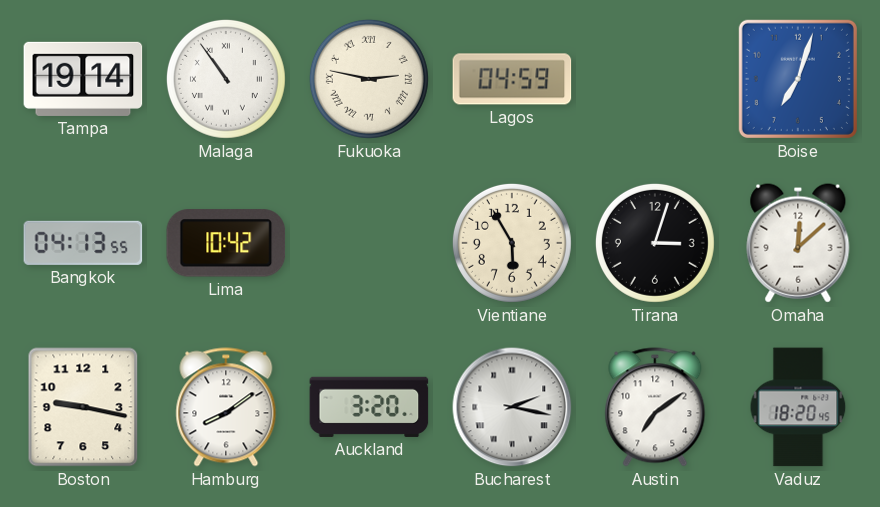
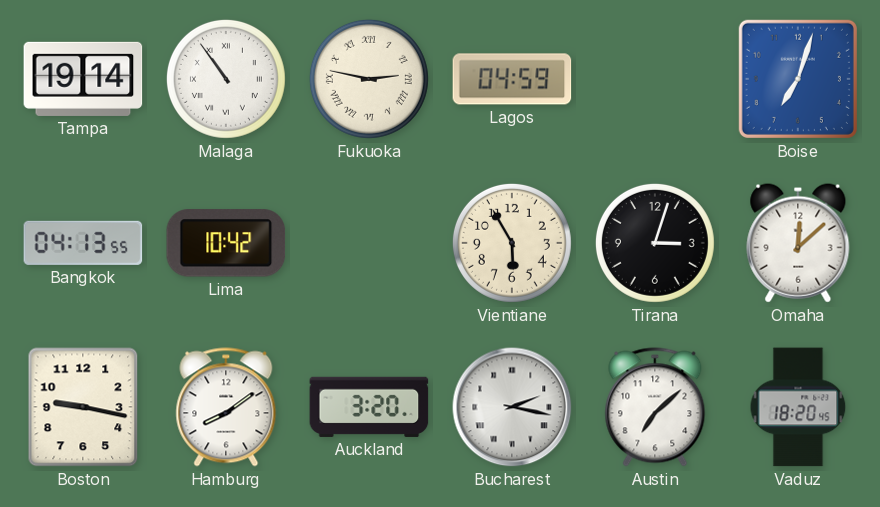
Austin: 7:09 -> 7:08 (655, 407)
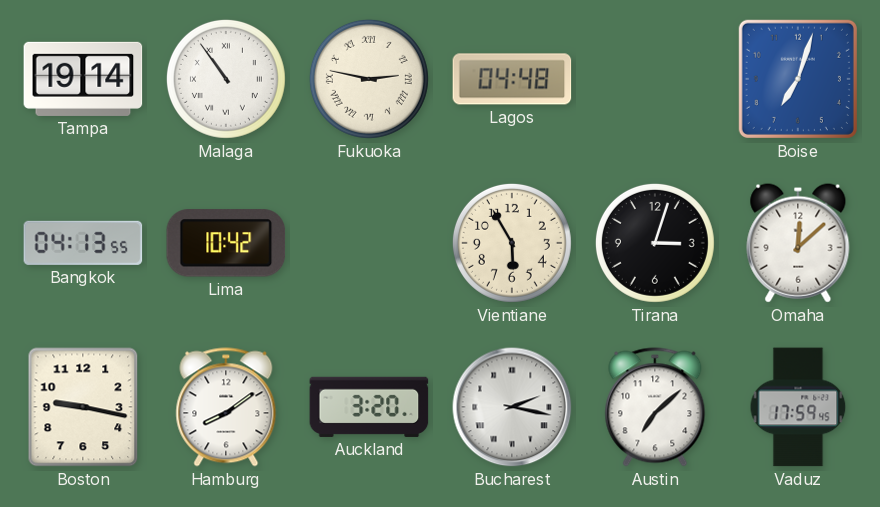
Lagos: 04:59 -> 04:48 (512, 79)
Vaduz: 18:20 -> 17:59 (798, 407)
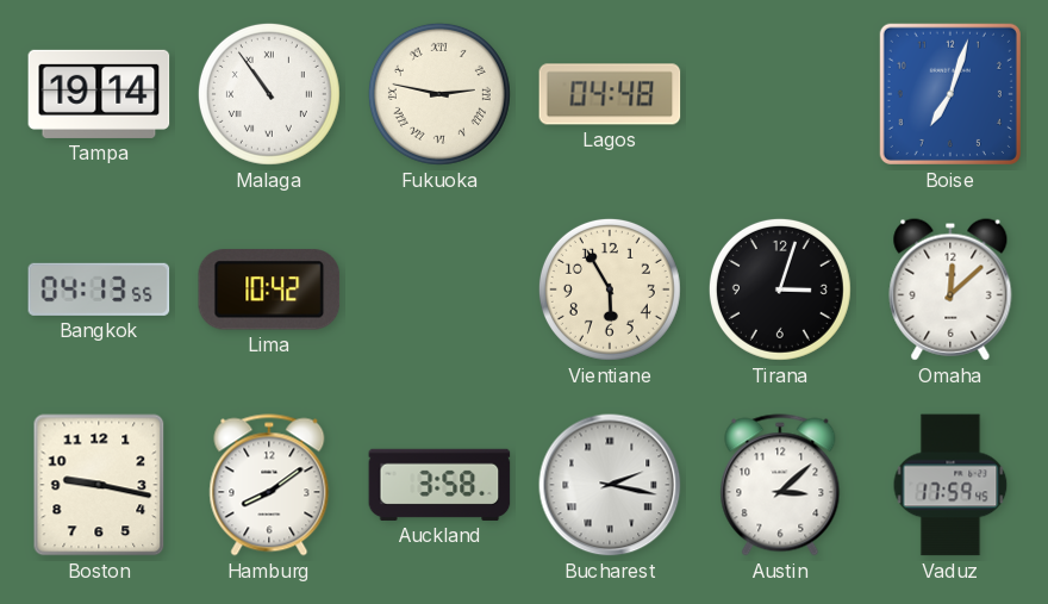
Auckland: 3:20 -> 3:58 (439, 485)
Austin: 7:08 -> 3:08 (780, 485)
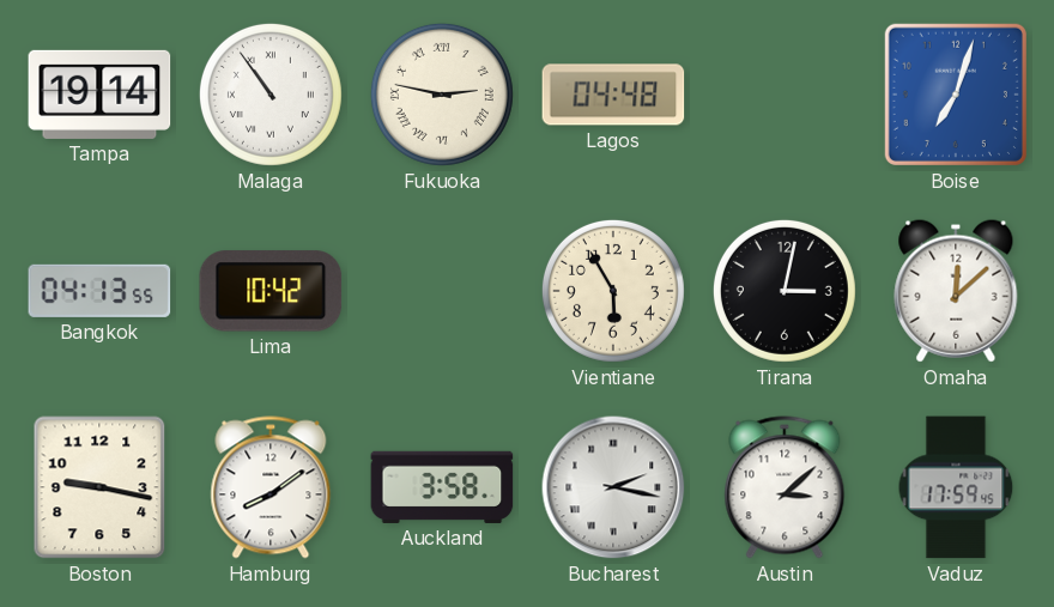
Tirana: 3:03 -> 3:02 (785, 291)
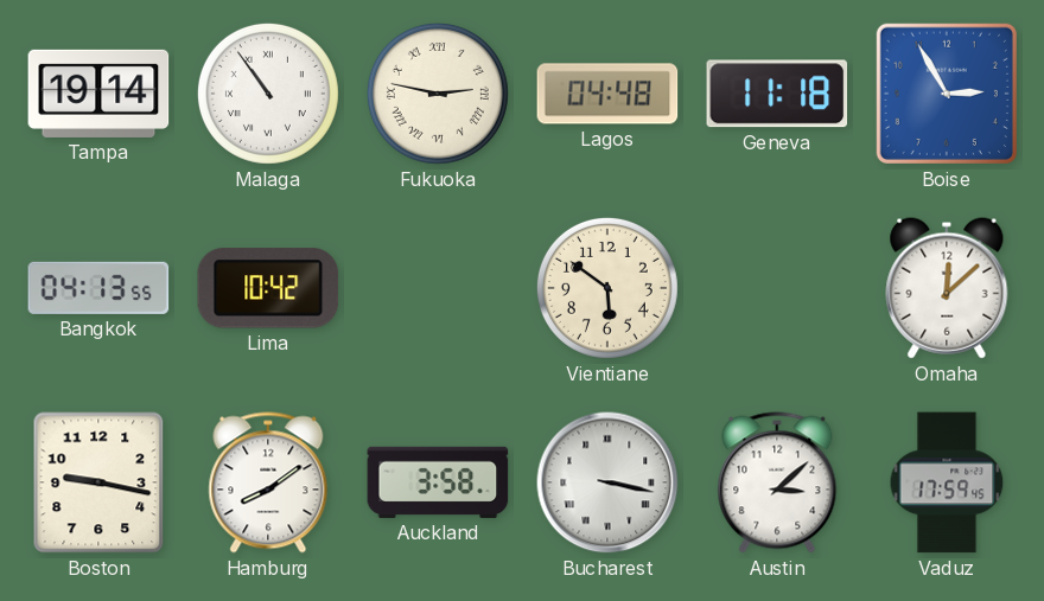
Geneva: none -> 11:18 (777, 94)
Boise: 7:03 -> 2:55 (947, 94)
Vientiane: 5:55 -> 5:51 (607, 288)
Tirana: 3:02 -> none (785, 291)
Bucharest: 2:17 -> 3:17 (607, 482)
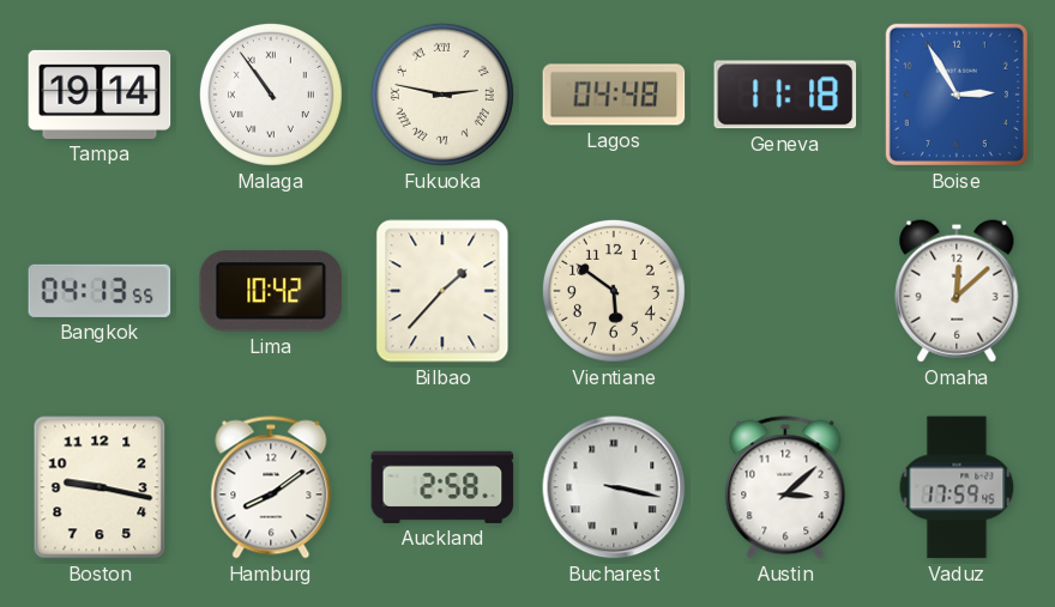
Bilbao: none -> 1:37 (442, 291)
Auckland: 3:58 -> 2:58 (442, 487)
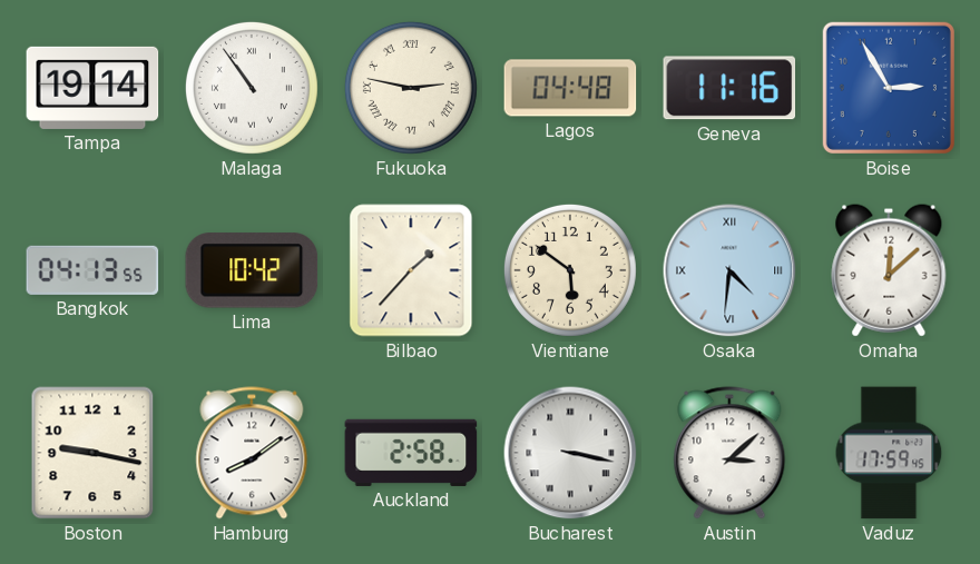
Geneva: 11:18 -> 11:16 (729, 88)
Osaka: none -> 4:31 (729, 270)
